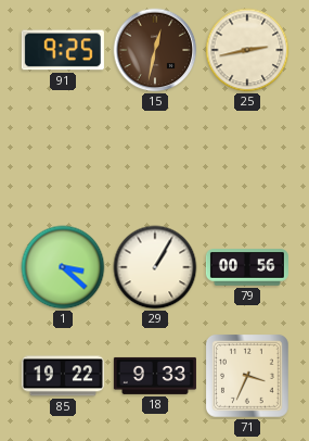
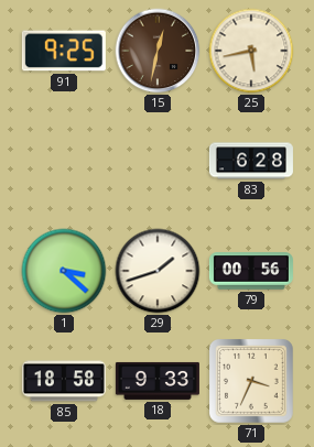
25: 2:43 -> 5:43 (251, 51)
83: none -> 6:28 (251, 161)
29: 1:05 -> 1:42 (158, 271)
85: 19:22 -> 18:58 (64, 381)
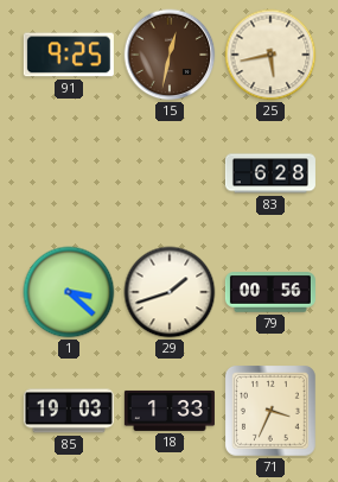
85: 18:58 -> 19:03 (69, 411)
18: 9:33 -> 1:33 (170, 411)
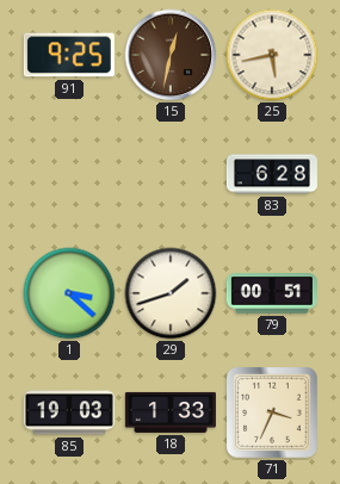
79: 00:56 -> 00:51 (272, 293)
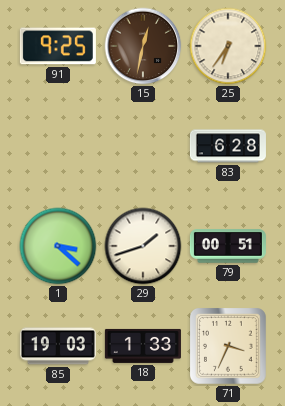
25: 5:43 -> 6:36 (228, 46)
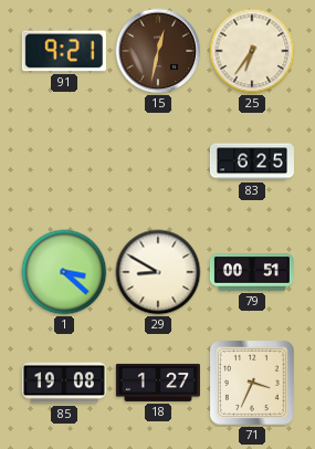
91: 9:25 -> 9:21 (64, 51)
83: 6:28 -> 6:25 (252, 161)
29: 1:42 -> 8:50 (158, 272)
85: 19:03 -> 19:08 (64, 383)
18: 1:33 -> 1:27 (158, 383)
